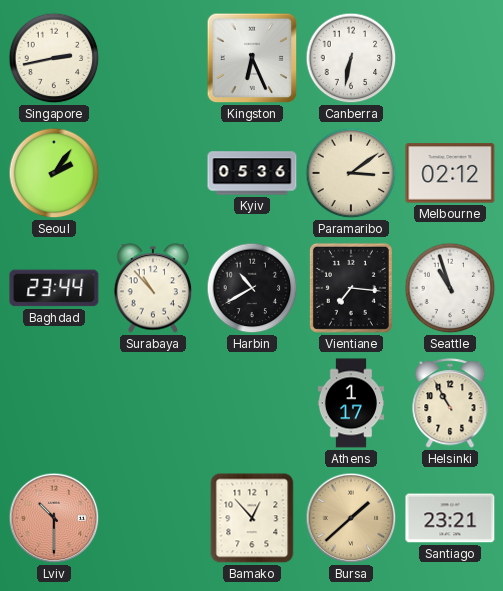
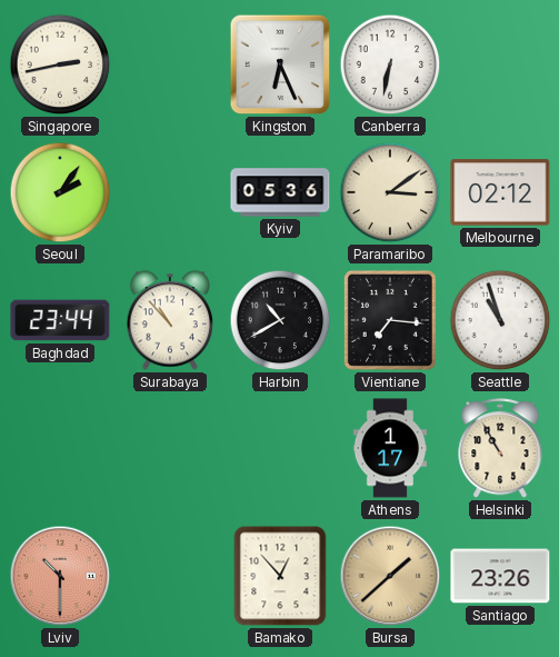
Santiago: 23:21 -> 23:26 (500, 576)
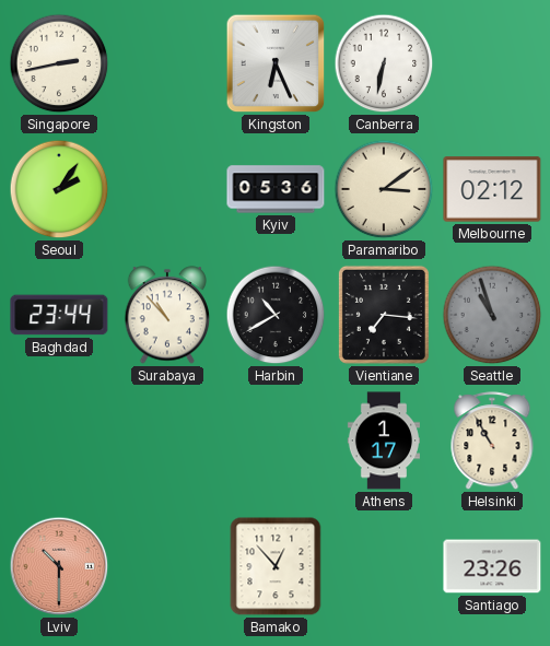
Seattle dial: white -> grey (492, 315)
Bursa: 1:38 -> none (390, 576)
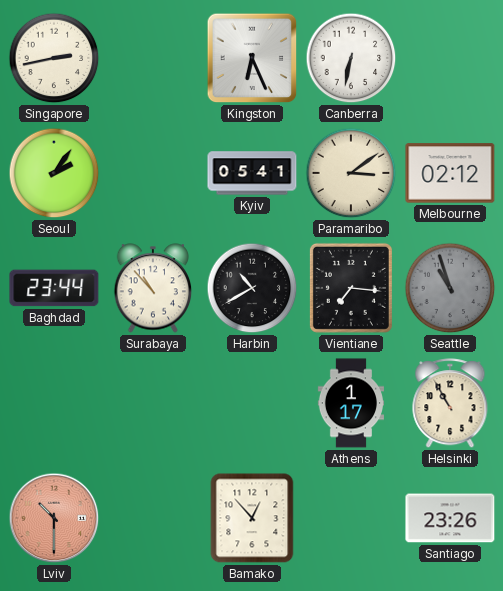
Kyiv: 05:36 -> 05:41 (252, 173)
